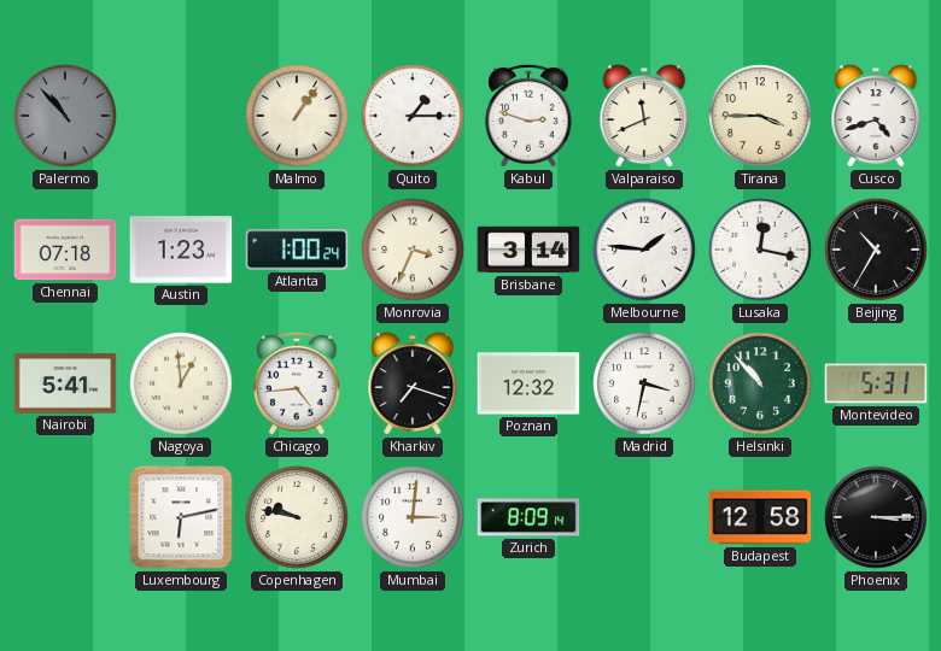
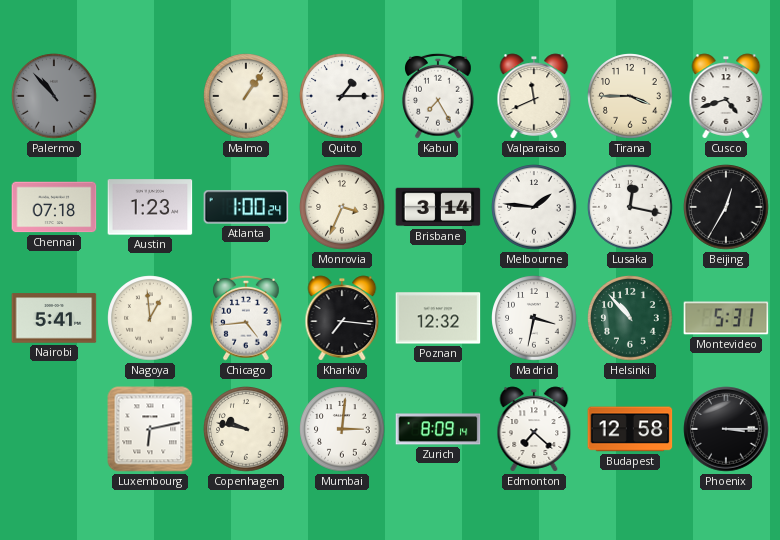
Kabul: 2:48 -> 7:25 (438, 96)
Beijing: 10:35 -> 12:35 (726, 207)
Kharkiv: 7:18 -> 7:16 (342, 318)
Edmonton: none -> 7:22 (534, 429)
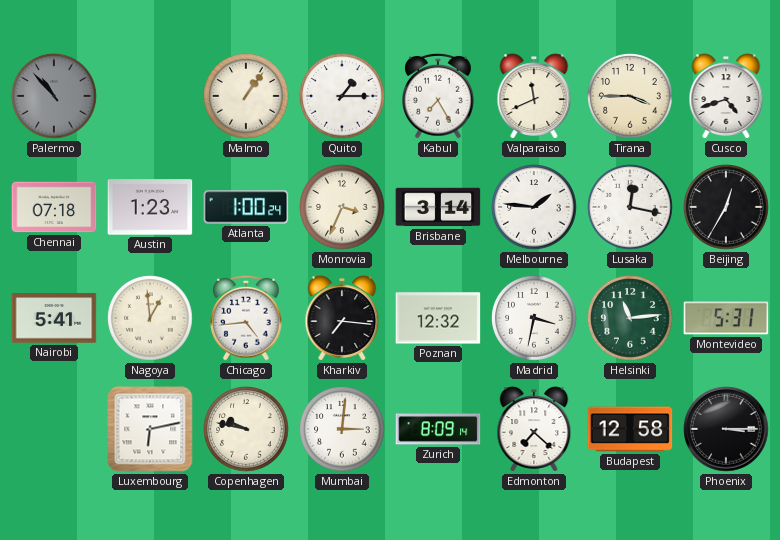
Helsinki: 10:53 -> 11:14 (630, 318)
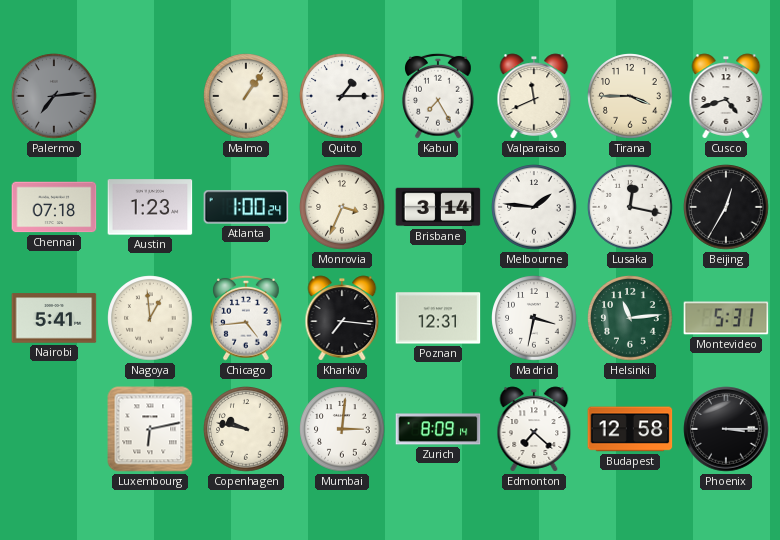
Palermo: 10:53 -> 7:14 (54, 96)
Poznan: 12:32 -> 12:31 (438, 318)
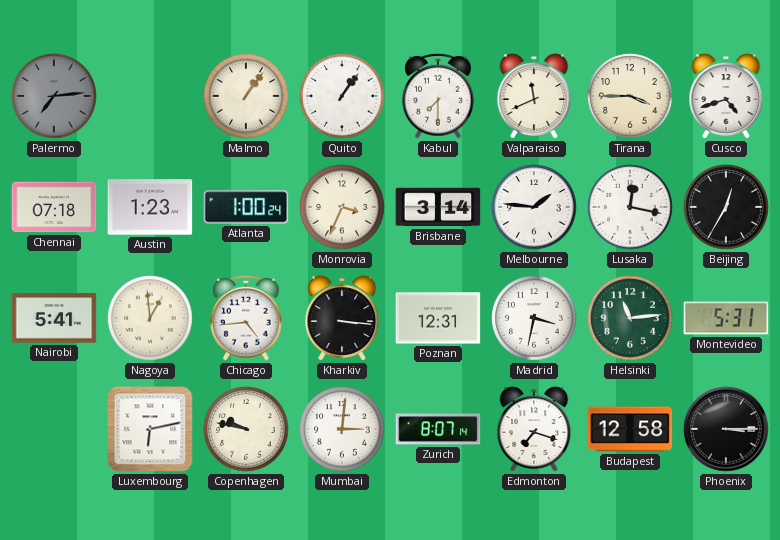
Quito: 1:15 -> 1:06 (342, 96)
Kabul: 7:25 -> 7:30 (438, 96)
Kharkiv: 7:16 -> 3:16 (342, 318)
Zurich: 8:09 -> 8:07 (438, 429)
Edmonton: 7:22 -> 7:18 (534, 429)
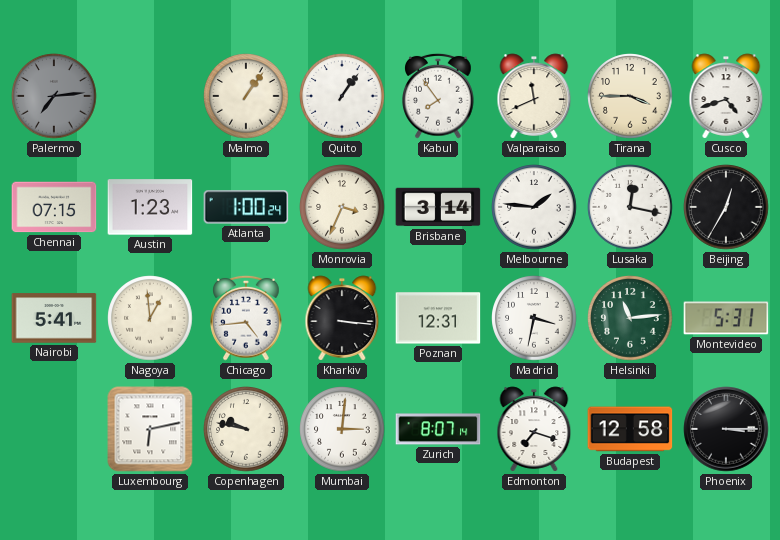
Kabul: 7:30 -> 7:54 (438, 96)
Chennai: 07:18 -> 07:15 (54, 207)
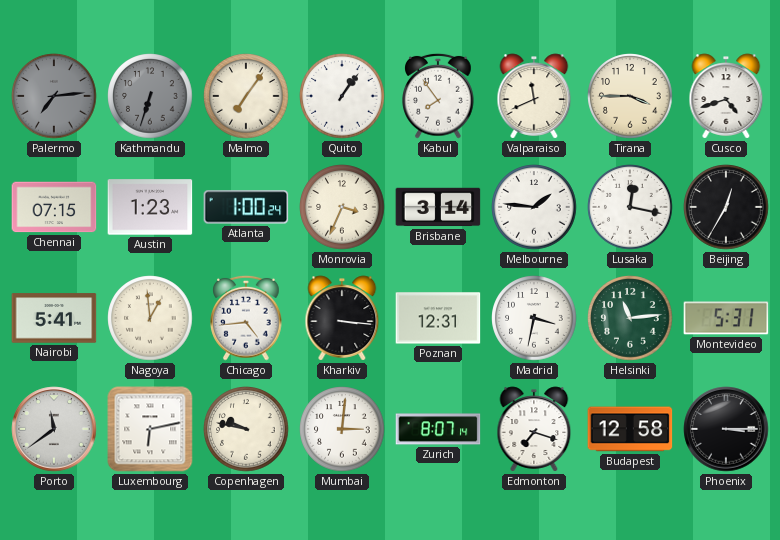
Kathmandu: none -> 6:33 (150, 96)
Malmo: 1:06 -> 7:06 (246, 96)
Porto: none -> 11:39 (54, 429)
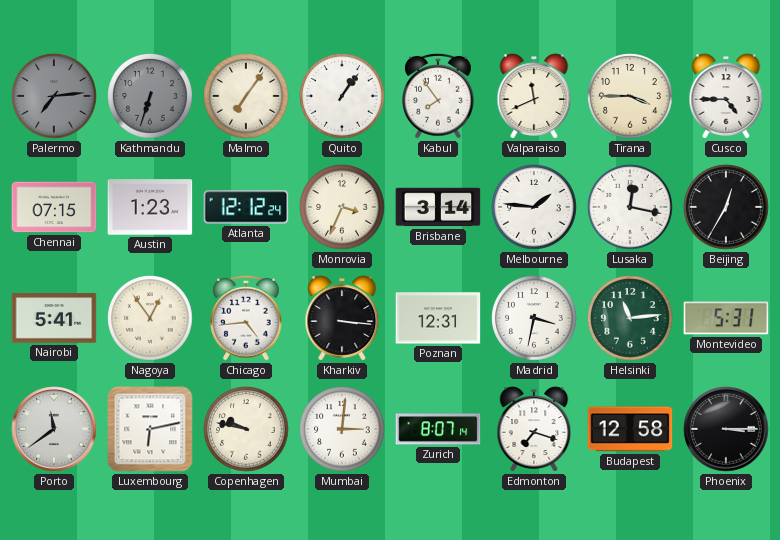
Cusco: 4:42 -> 4:45 (726, 96)
Atlanta: 1:00 -> 12:12 (246, 207)
Nagoya: 12:59 -> 12:54 (150, 318)
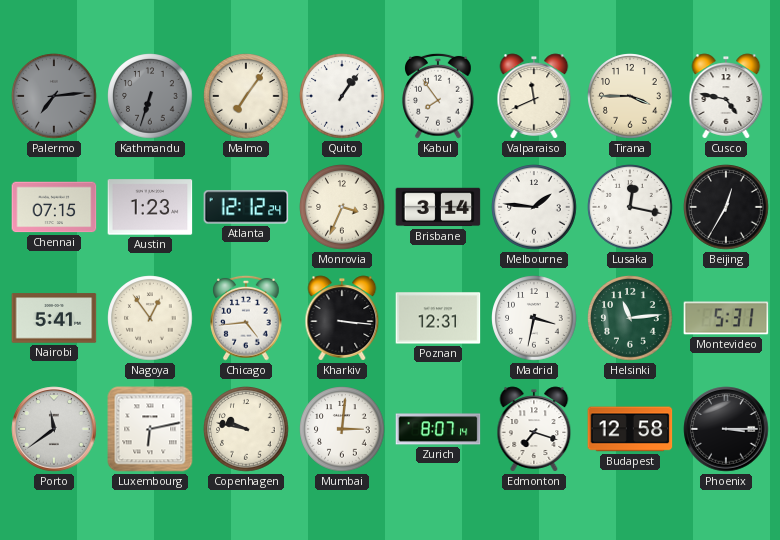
Cusco: 4:45 -> 4:47 (726, 96)
